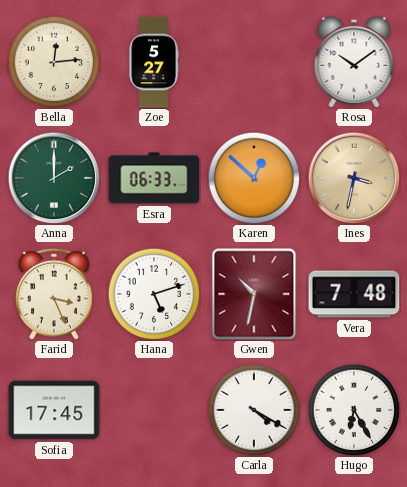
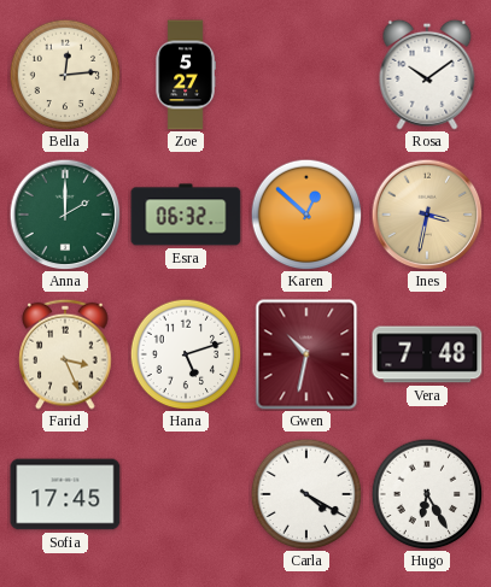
Esra: 06:33 -> 06:32 (186, 215)
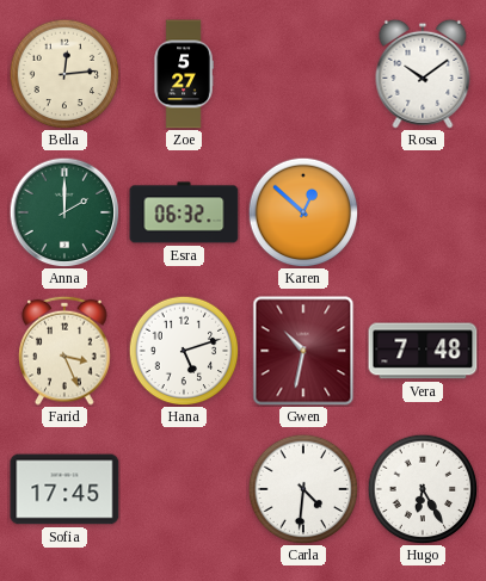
Ines: 3:32 -> none (427, 215)
Carla: 4:20 -> 4:31 (303, 489)
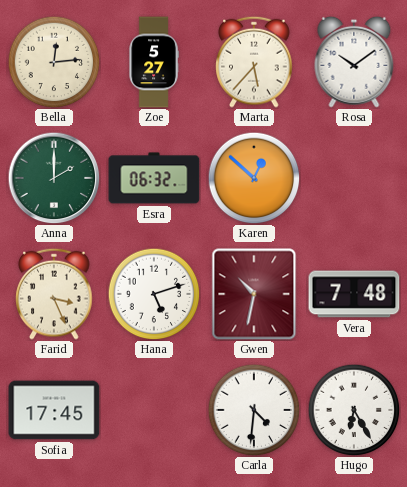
Marta: none -> 5:37 (254, 62)
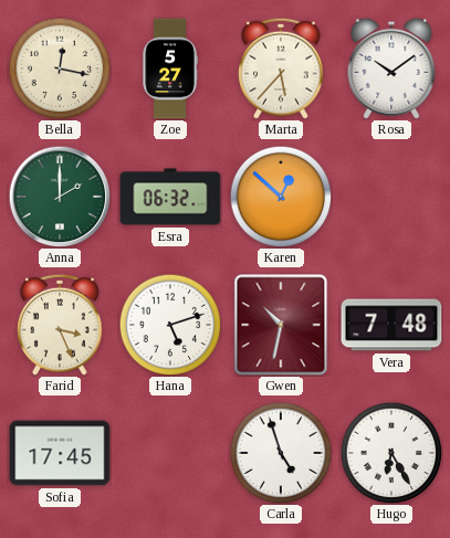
Bella: 12:14 -> 12:17 (60, 68)
Carla: 4:31 -> 4:57 (281, 453)
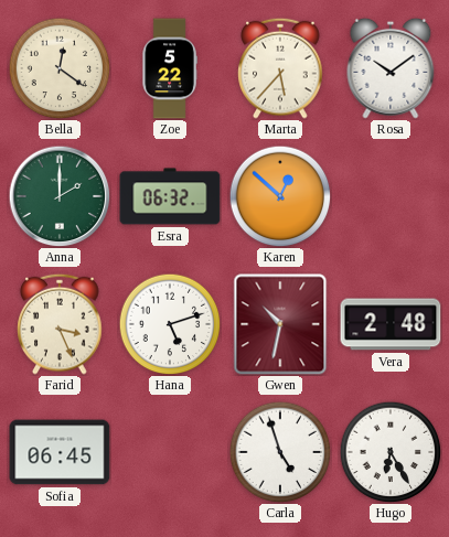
Bella: 12:17 -> 12:21 (60, 68)
Zoe: 5:27 -> 5:22 (170, 68)
Vera: 7:48 -> 2:48 (391, 324)
Sofia: 17:45 -> 06:45 (60, 452)
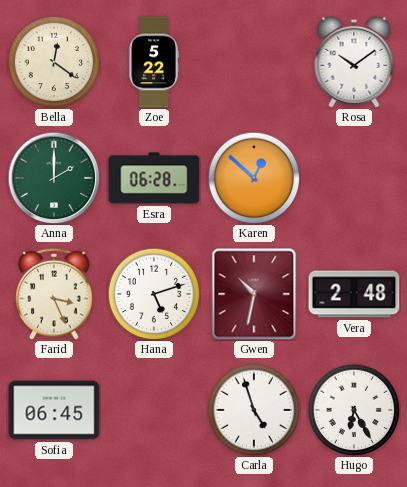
Marta: 5:37 -> none (280, 68)
Esra: 06:32 -> 06:28 (154, 178)
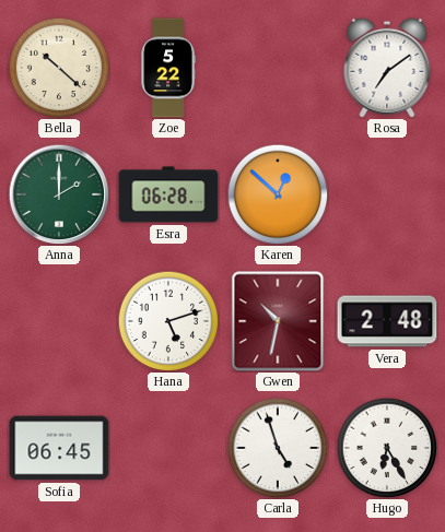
Bella: 12:21 -> 10:22 (59, 68)
Rosa: 10:09 -> 7:09 (387, 68)
Farid: 3:26 -> none (54, 294)
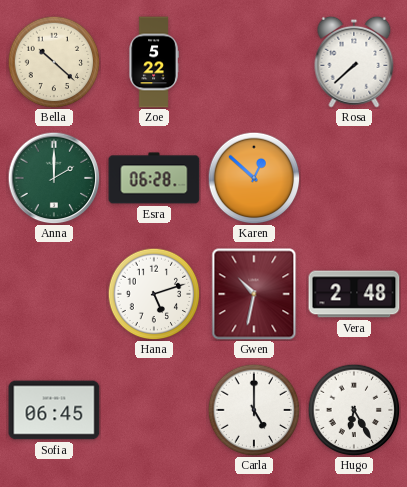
Rosa: 7:09 -> 7:38 (354, 62)
Carla: 4:57 -> 5:00 (254, 410)
